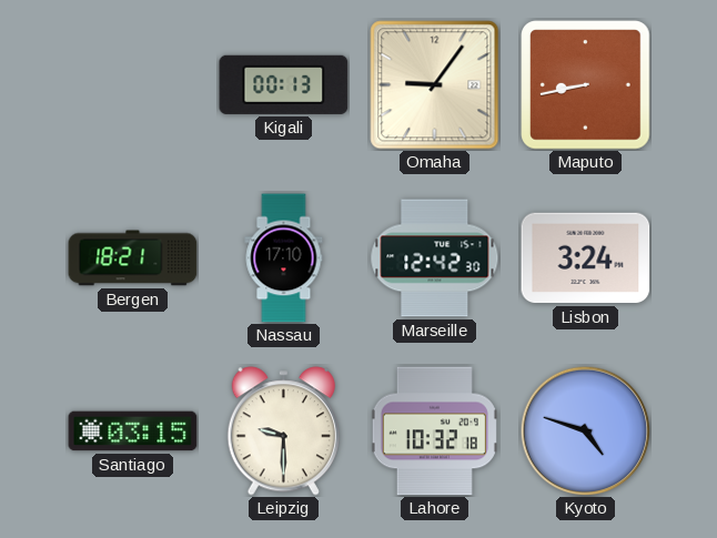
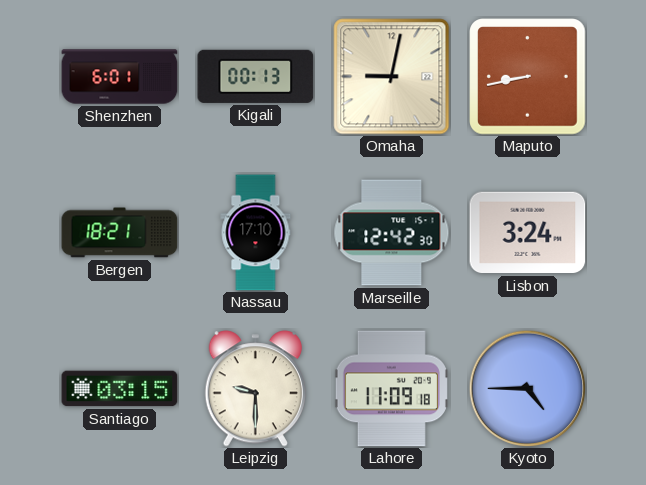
Shenzhen: none -> 6:01 (120, 77)
Omaha: 9:06 -> 9:02 (392, 77)
Lahore: 10:32 -> 11:09 (391, 389)
Kyoto: 4:48 -> 4:45 (527, 388)
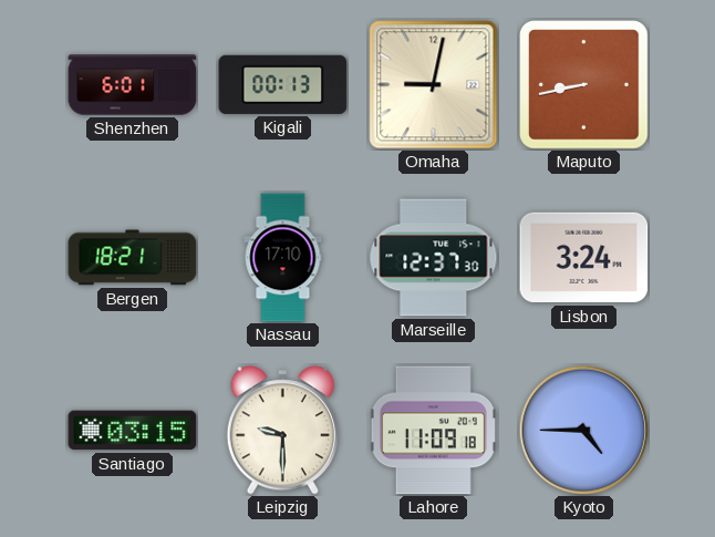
Marseille: 12:42 -> 12:37 (434, 258)
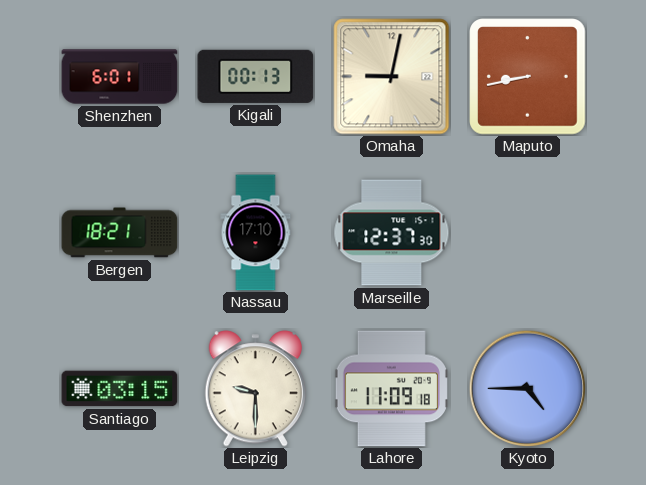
Lisbon: 3:24 -> none (584, 258)
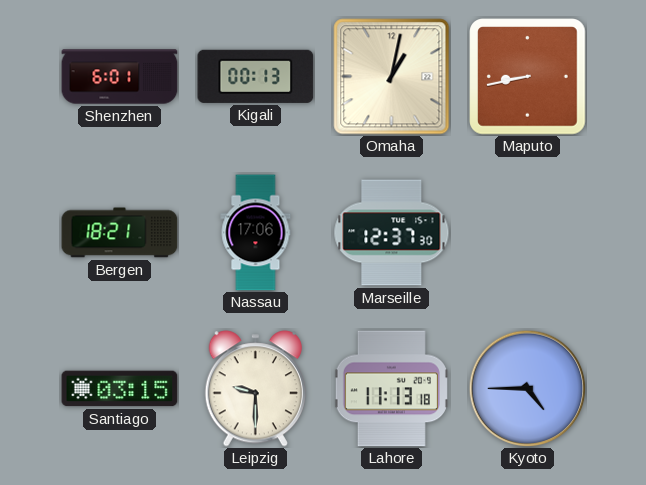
Omaha: 9:02 -> 1:02 (392, 77)
Nassau: 17:10 -> 17:06 (256, 233)
Lahore: 11:09 -> 11:13 (391, 389)
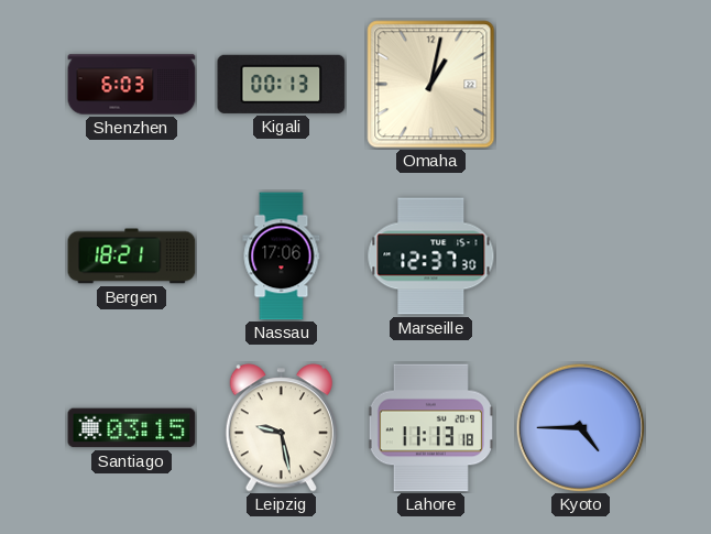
Shenzhen: 6:01 -> 6:03 (132, 85)
Maputo: 8:43 -> none (528, 77)
Leipzig: 9:30 -> 9:28 (281, 428)
